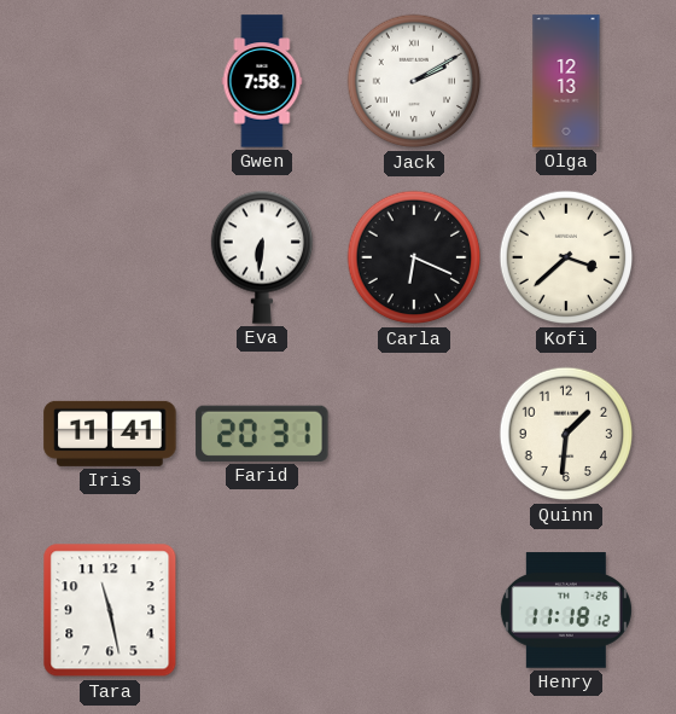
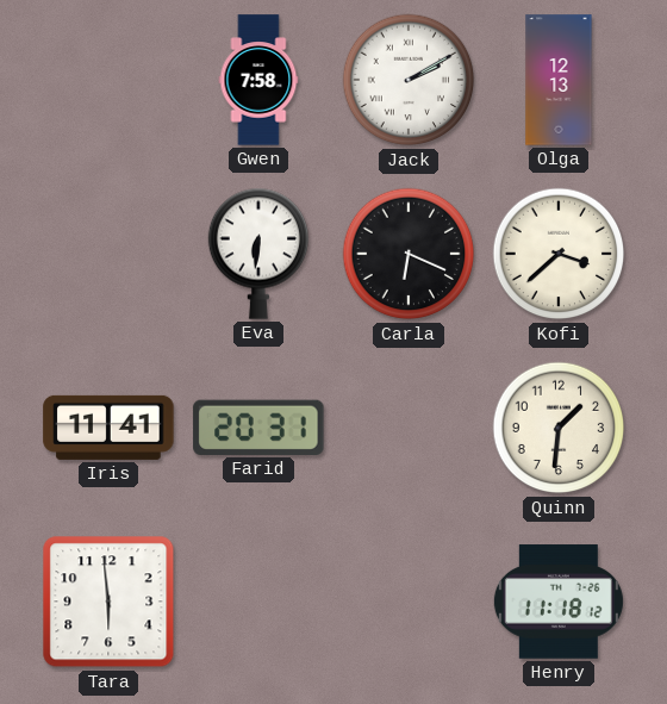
Tara: 11:28 -> 5:59 (108, 602)
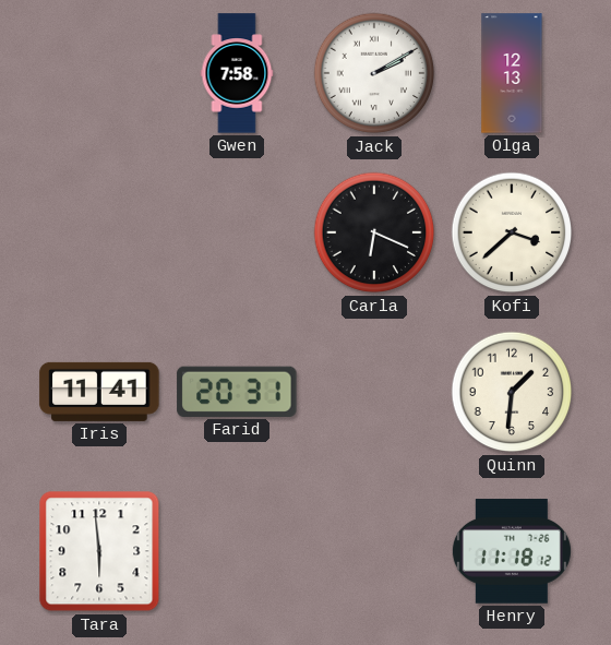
Eva: 6:31 -> none (257, 254)
